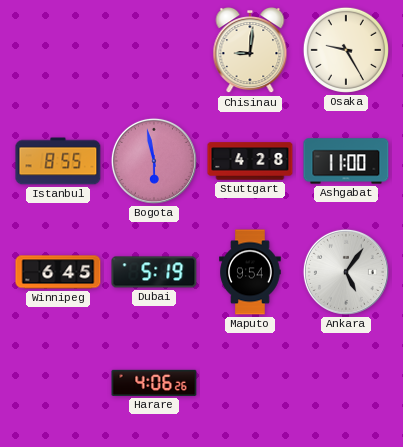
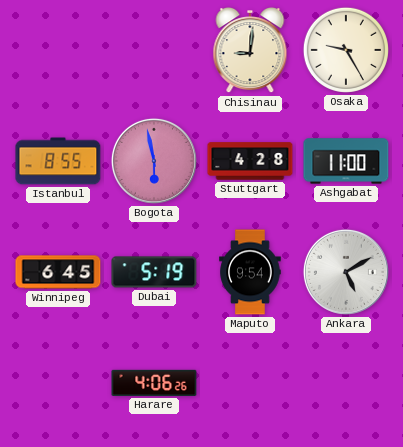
Ankara: 5:06 -> 5:10 (346, 272)
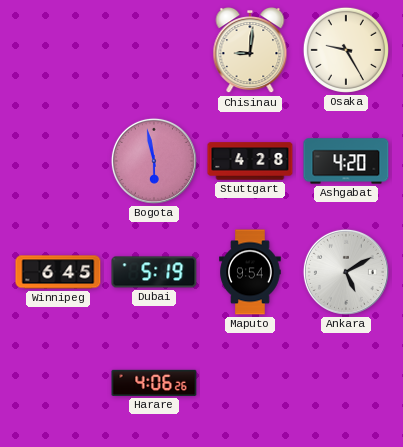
Istanbul: 8:55 -> none (58, 161)
Ashgabat: 11:00 -> 4:20 (346, 161)
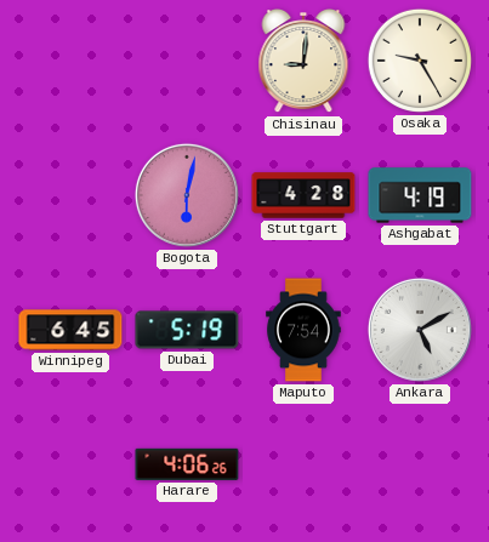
Bogota: 5:58 -> 6:02 (187, 195)
Ashgabat: 4:20 -> 4:19 (420, 195)
Maputo: 9:54 -> 7:54 (303, 330)
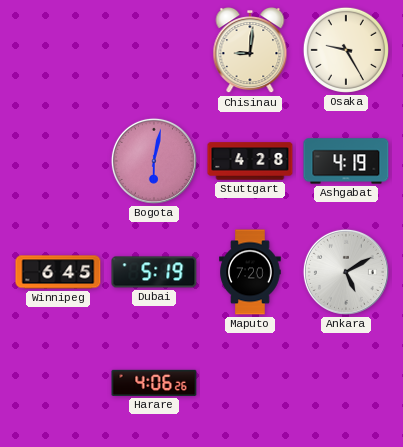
Maputo: 7:54 -> 7:20 (250, 272)
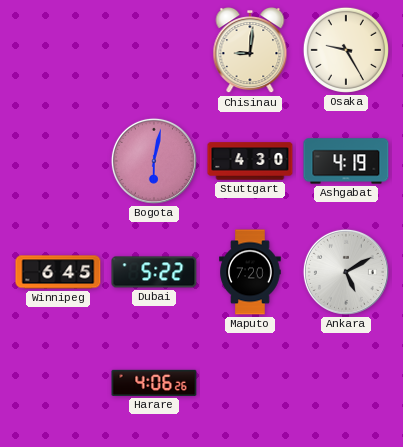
Stuttgart: 4:28 -> 4:30 (250, 161)
Dubai: 5:19 -> 5:22 (154, 272)
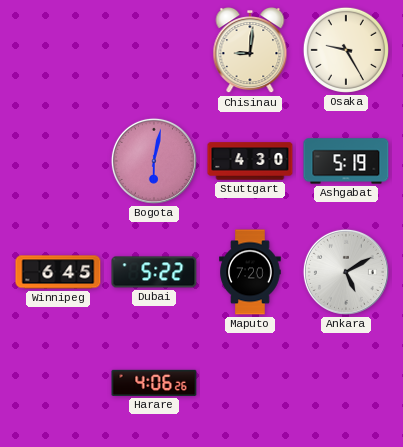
Ashgabat: 4:19 -> 5:19 (346, 161)
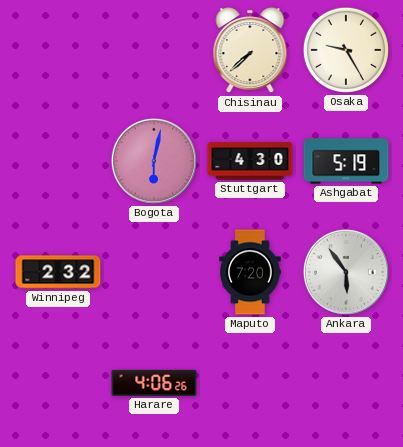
Chisinau: 9:01 -> 7:38 (250, 51)
Winnipeg: 6:45 -> 2:32 (58, 272)
Dubai: 5:22 -> none (154, 272)
Ankara: 5:10 -> 5:54 (346, 272)
